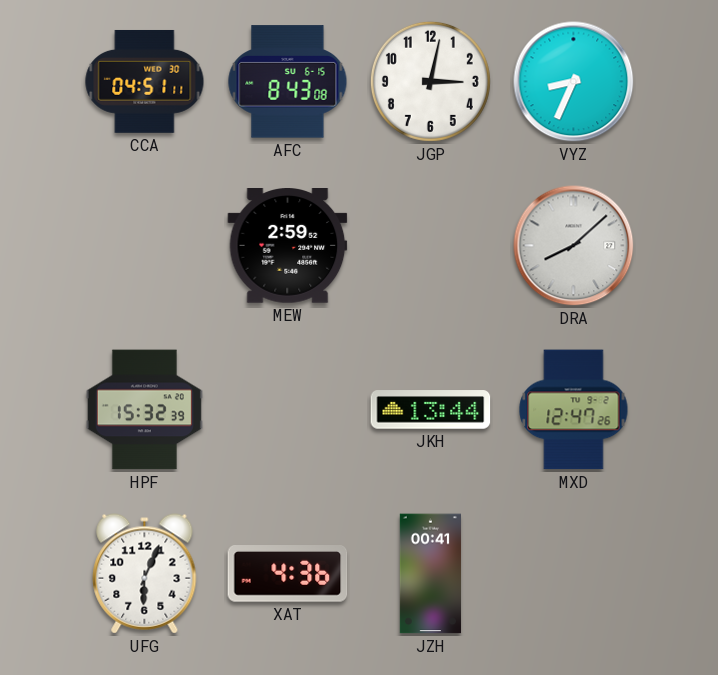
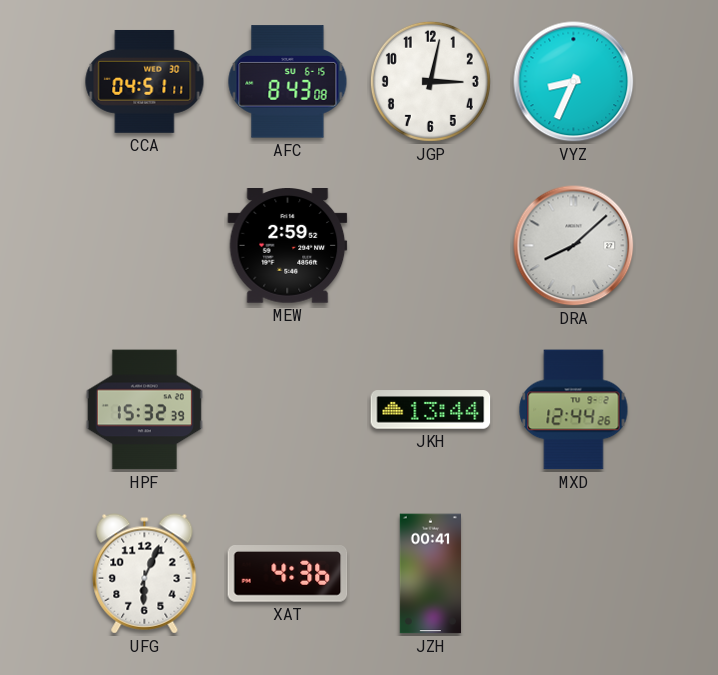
MXD: 12:47 -> 12:44 (574, 410)
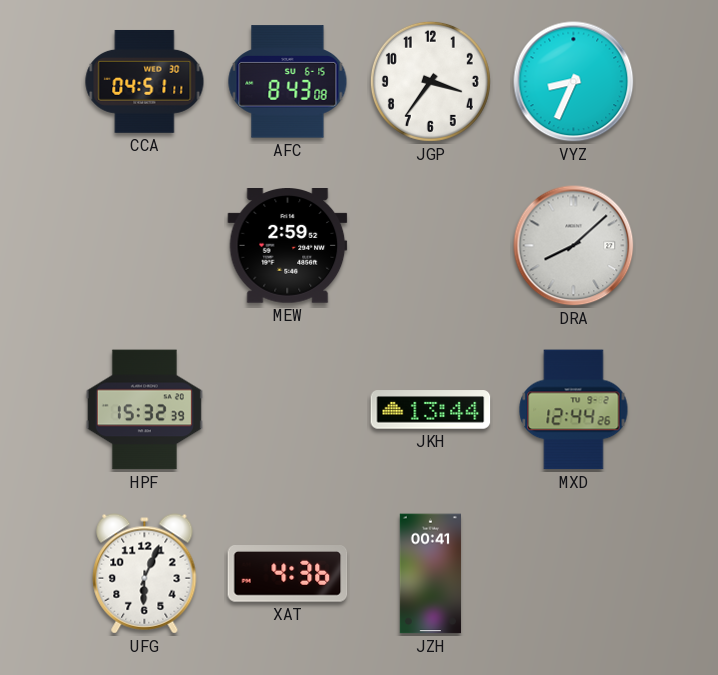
JGP: 3:02 -> 3:36 (430, 81)
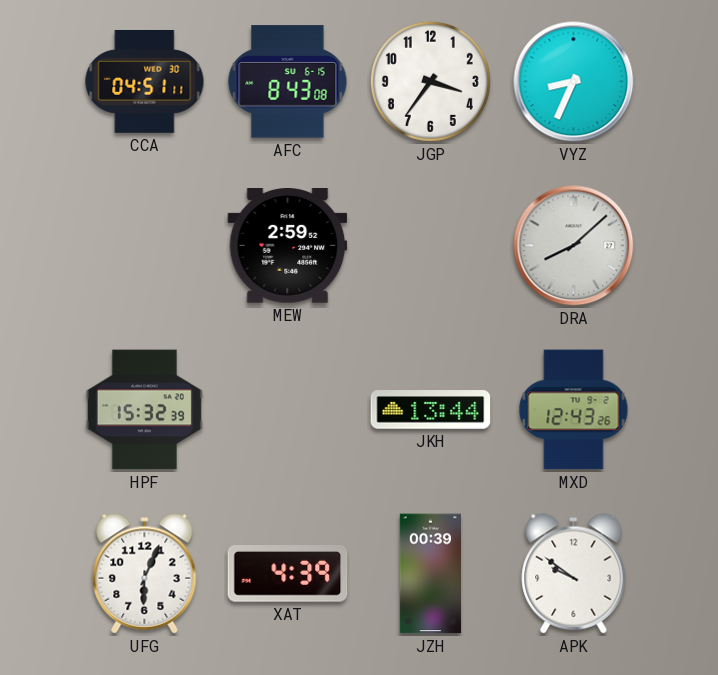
MXD: 12:44 -> 12:43 (574, 410)
XAT: 4:36 -> 4:39 (288, 574)
JZH: 00:41 -> 00:39 (430, 574)
APK: none -> 9:51 (574, 574)
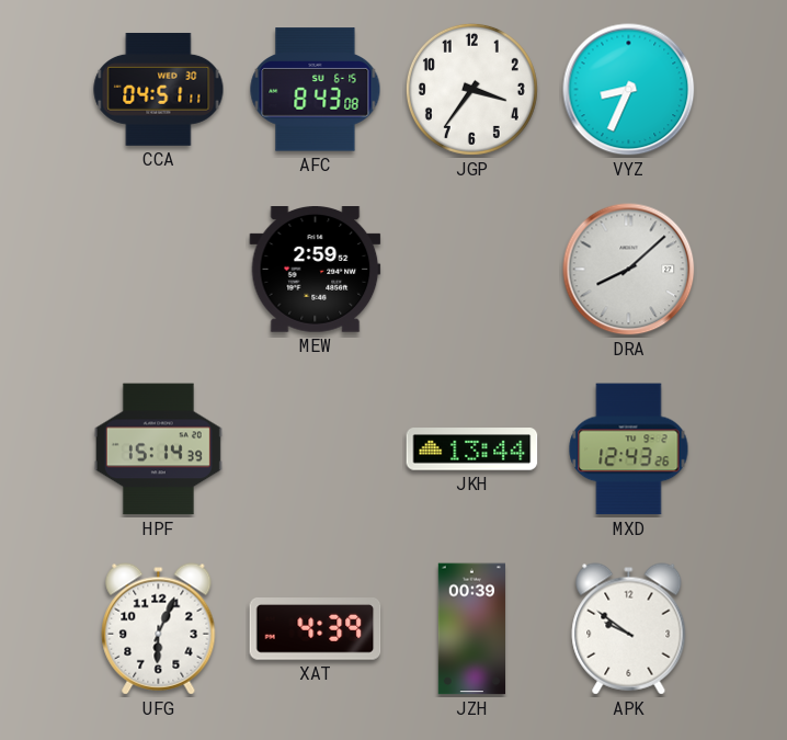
HPF: 15:32 -> 15:14 (158, 449)
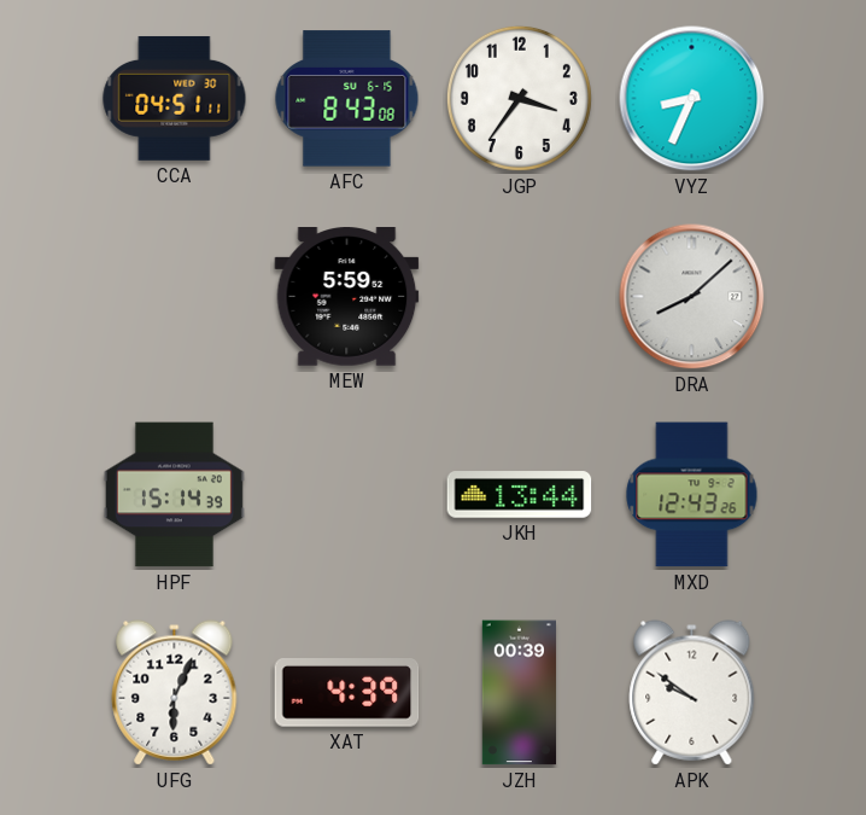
MEW: 2:59 -> 5:59 (347, 297)
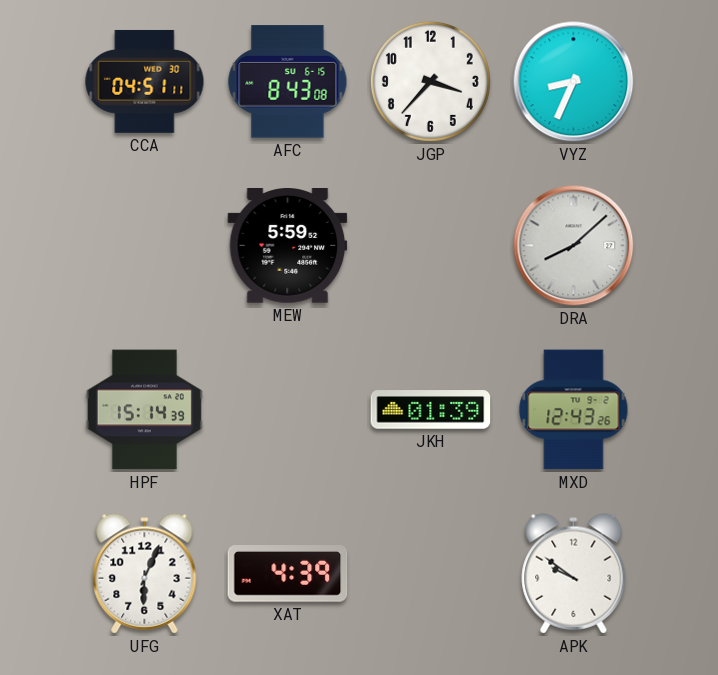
JGP: 3:36 -> 3:37 (430, 81)
JKH: 13:44 -> 01:39 (431, 410)
JZH: 00:39 -> none (519, 693)
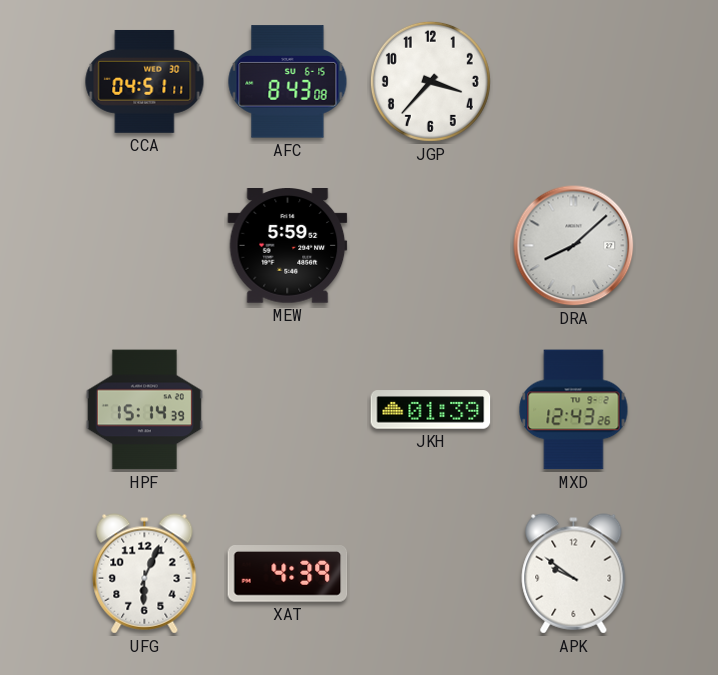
VYZ: 8:34 -> none (574, 82)
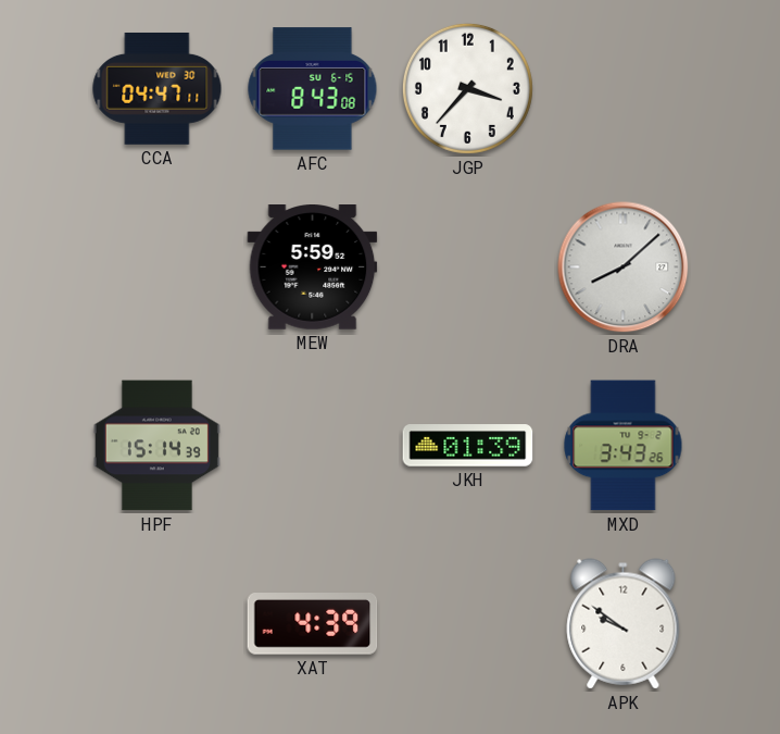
CCA: 04:51 -> 04:47 (158, 88)
MXD: 12:43 -> 3:43 (624, 446)
UFG: 6:04 -> none (145, 574)
